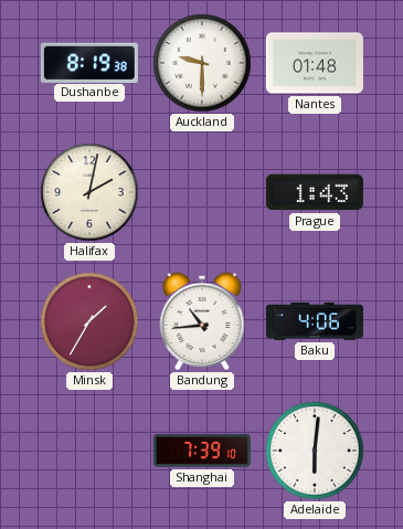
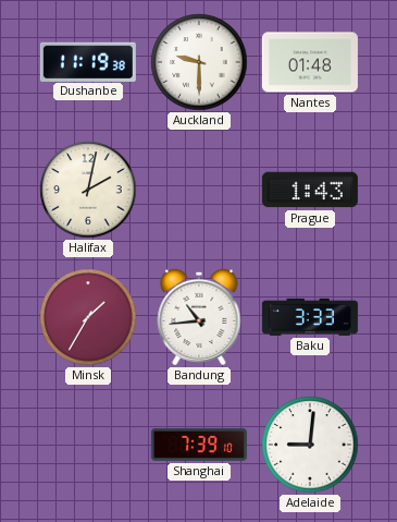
Dushanbe: 8:19 -> 11:19 (88, 61)
Baku: 4:06 -> 3:33 (310, 317)
Adelaide: 6:01 -> 9:01 (310, 445)
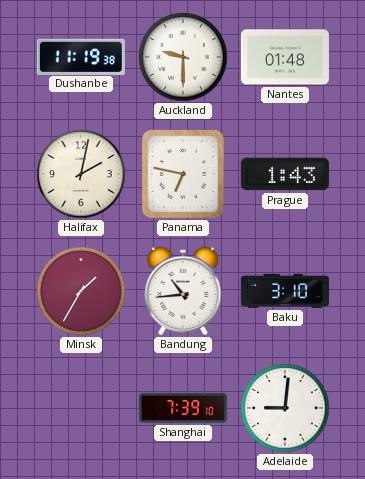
Panama: none -> 6:47 (183, 174)
Baku: 3:33 -> 3:10 (285, 291)
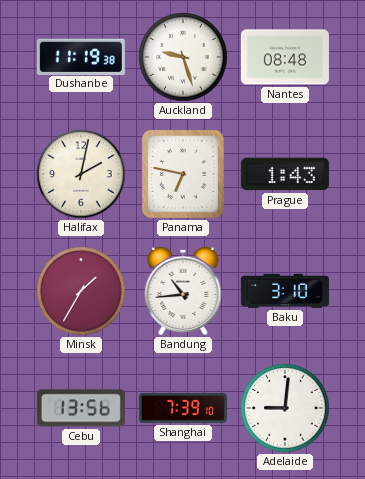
Auckland: 9:30 -> 9:27 (183, 57)
Nantes: 01:48 -> 08:48 (285, 57)
Cebu: none -> 13:56 (81, 408)
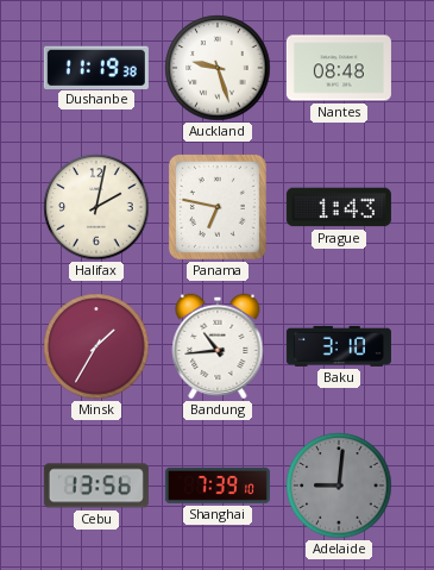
Adelaide dial: white -> grey (339, 486)
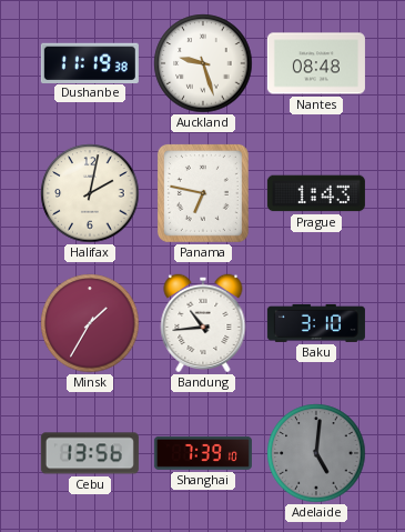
Adelaide: 9:01 -> 5:01 (316, 453)
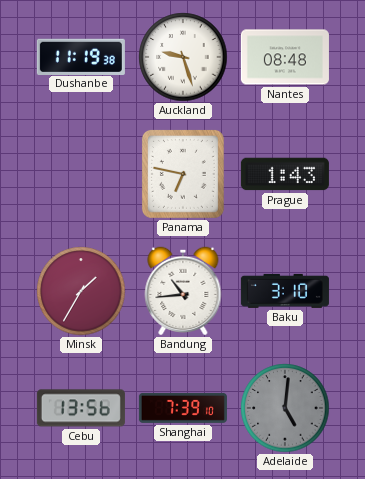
Halifax: 2:02 -> none (90, 193)
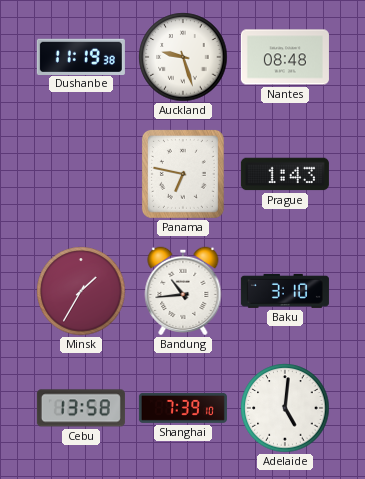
Cebu: 13:56 -> 13:58 (81, 408)
Adelaide dial: grey -> white (285, 408)
